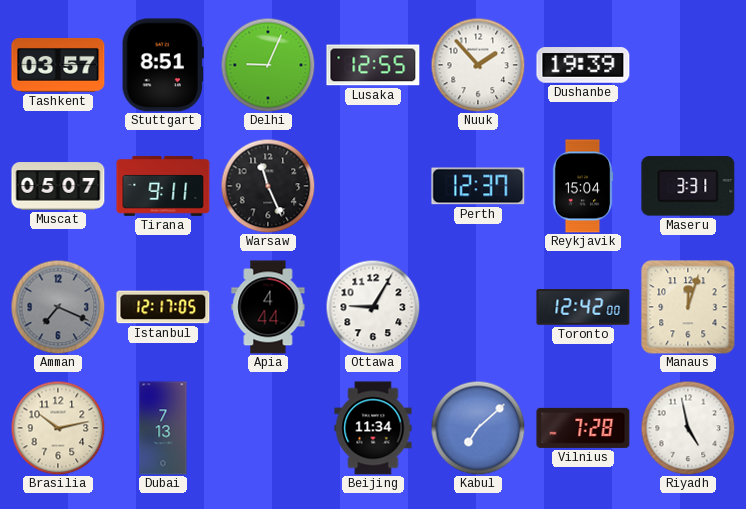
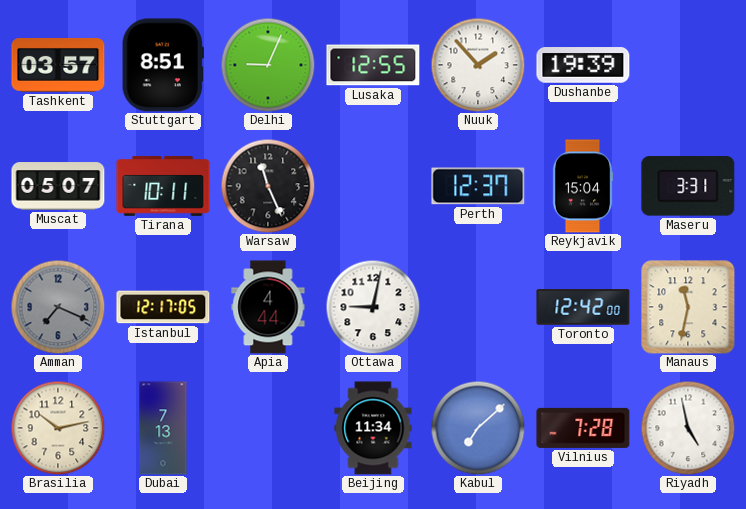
Tirana: 9:11 -> 10:11 (163, 186)
Ottawa: 9:05 -> 9:02 (373, 307)
Manaus: 12:03 -> 11:32 (688, 307)
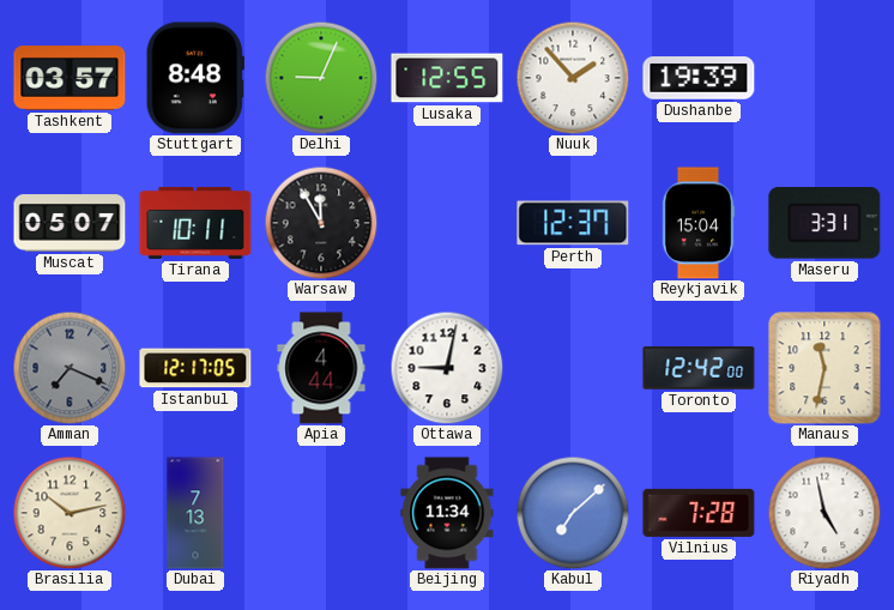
Stuttgart: 8:51 -> 8:48 (195, 78)
Warsaw: 11:26 -> 11:55 (321, 223)
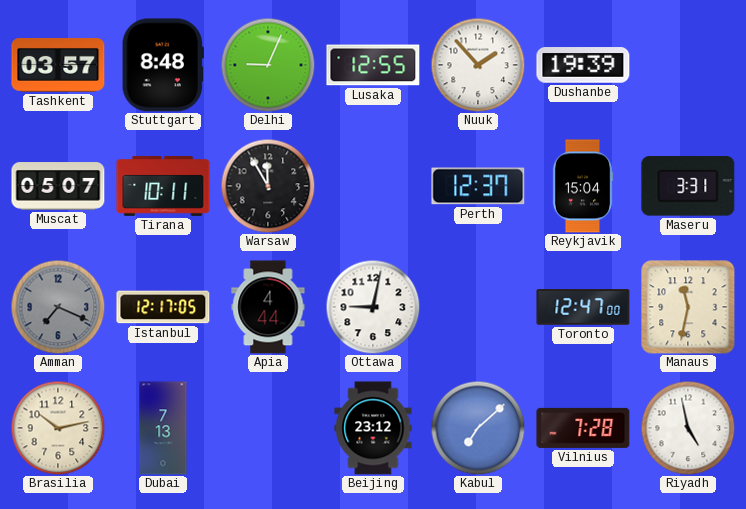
Toronto: 12:42 -> 12:47 (583, 307)
Beijing: 11:34 -> 23:12 (373, 428)
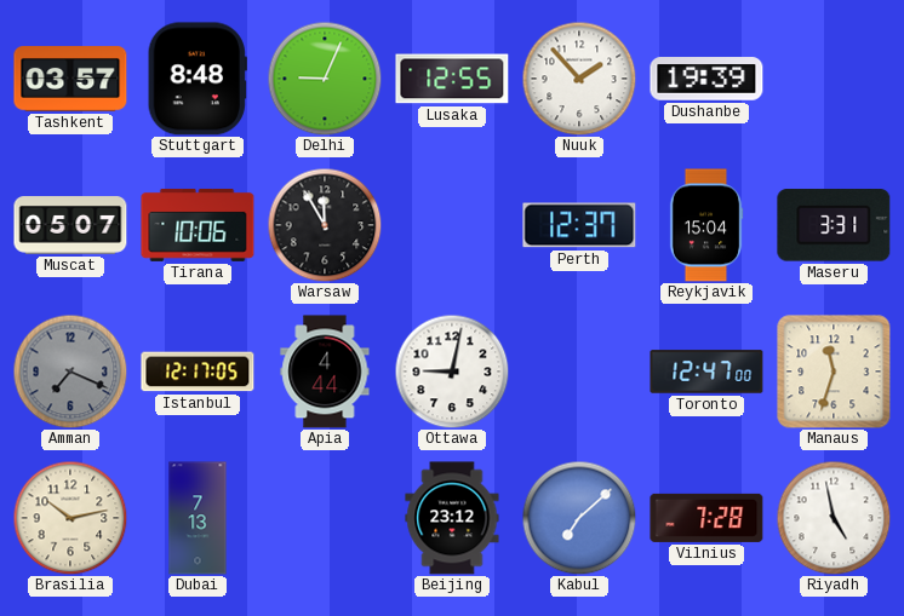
Tirana: 10:11 -> 10:06 (198, 225)
Manaus: 11:32 -> 11:33 (834, 372)
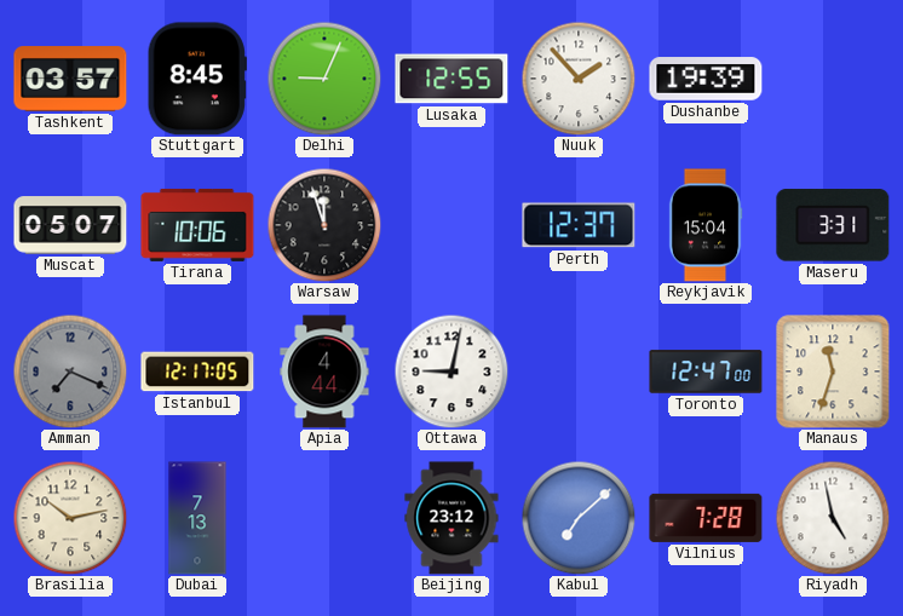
Stuttgart: 8:48 -> 8:45 (197, 79)
Warsaw: 11:55 -> 11:57 (324, 225)
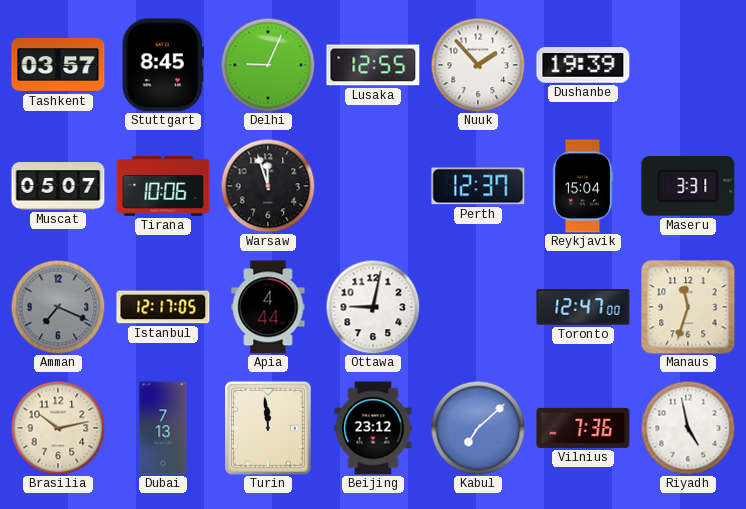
Turin: none -> 11:59 (269, 429)
Vilnius: 7:28 -> 7:36 (583, 428)
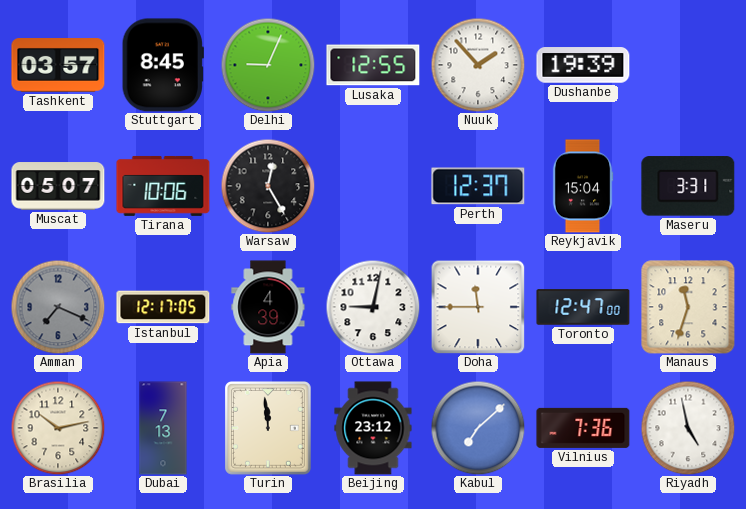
Warsaw: 11:57 -> 12:25 (268, 186)
Apia: 4:44 -> 4:39 (268, 307)
Doha: none -> 11:45 (478, 307)
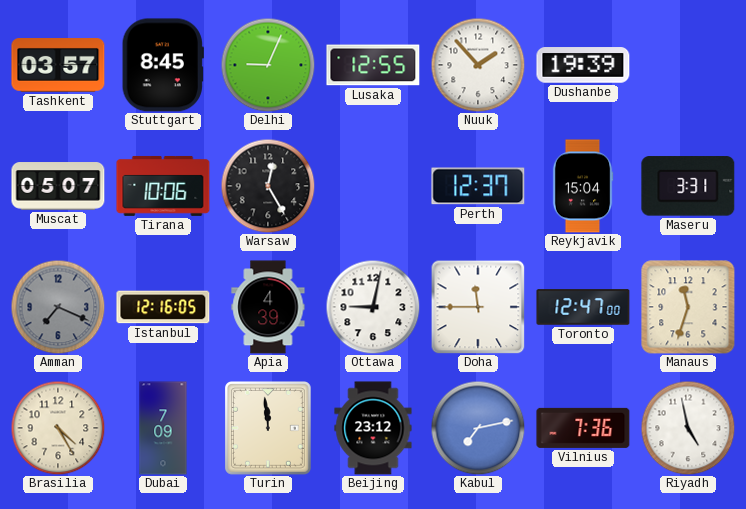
Istanbul: 12:17 -> 12:16 (163, 307)
Brasilia: 10:13 -> 4:25 (58, 428)
Dubai: 7:13 -> 7:09 (163, 428)
Kabul: 7:08 -> 7:13 (478, 428)
